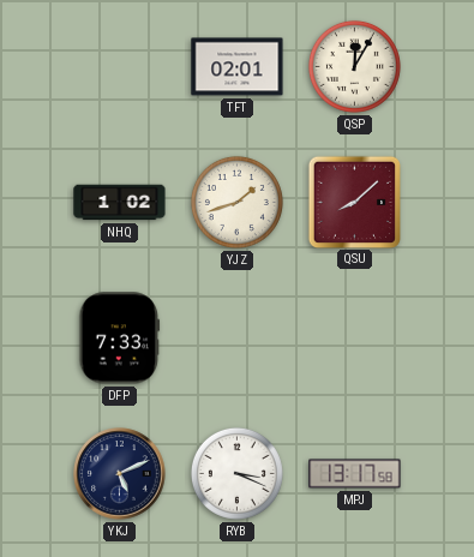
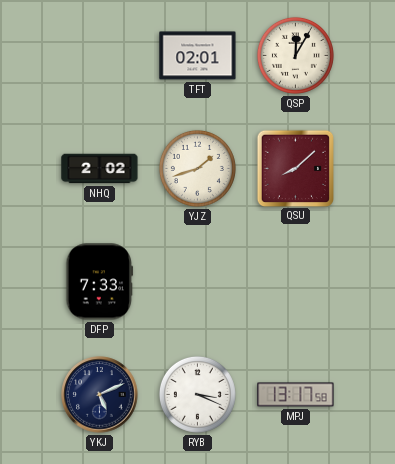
NHQ: 1:02 -> 2:02 (100, 169)
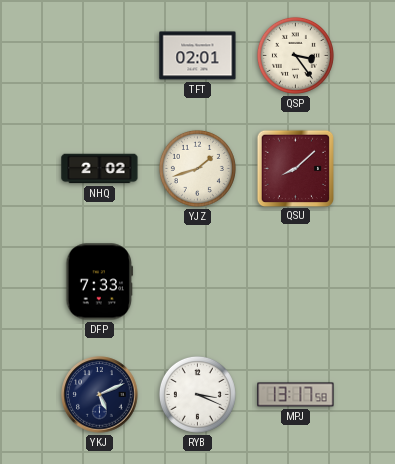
QSP: 12:05 -> 3:24 (295, 55)
